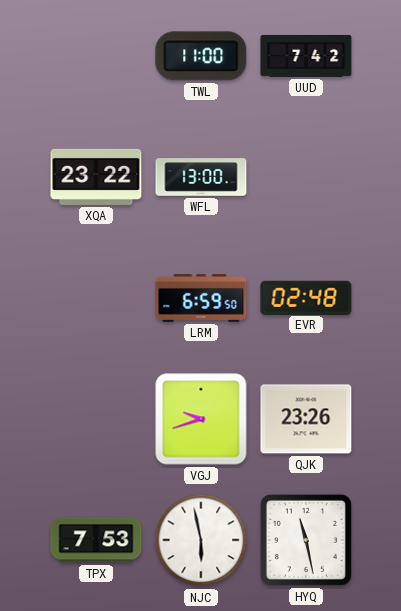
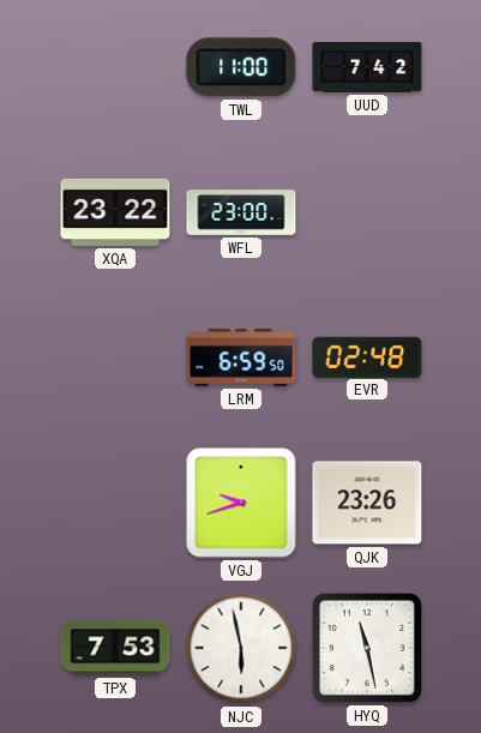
WFL: 13:00 -> 23:00 (241, 212)
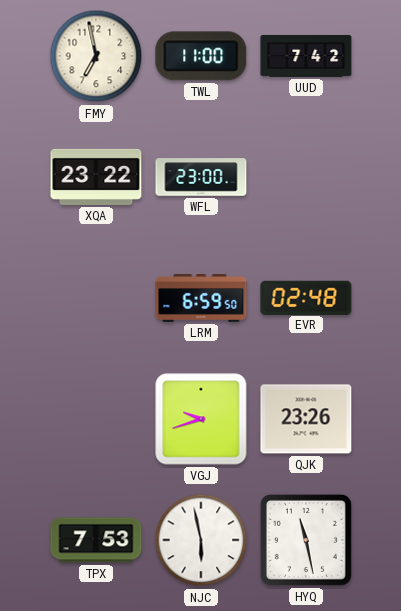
FMY: none -> 6:58 (96, 56)
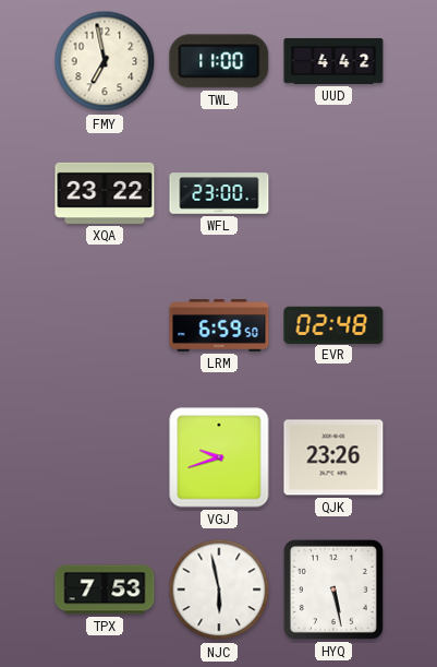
UUD: 7:42 -> 4:42 (333, 61)
HYQ: 11:28 -> 5:28 (333, 589)
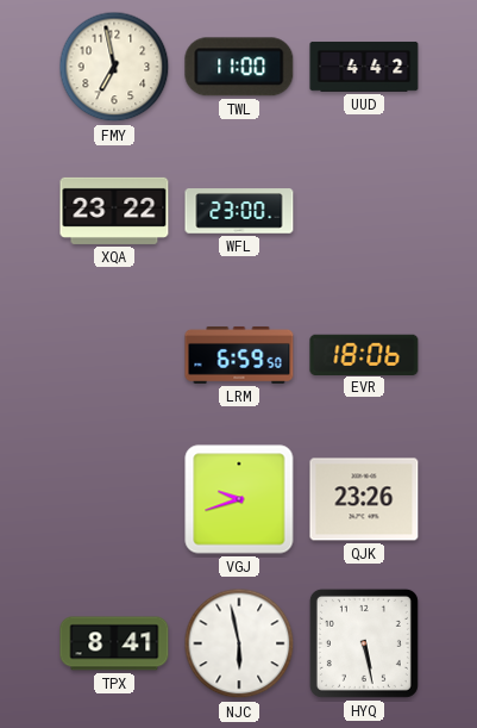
EVR: 02:48 -> 18:06 (364, 354)
TPX: 7:53 -> 8:41 (114, 643)
